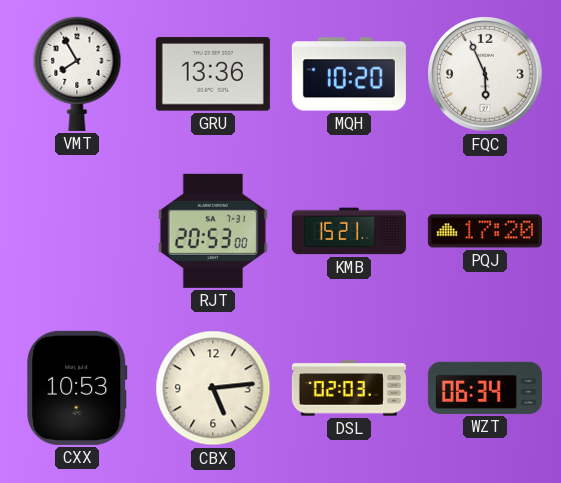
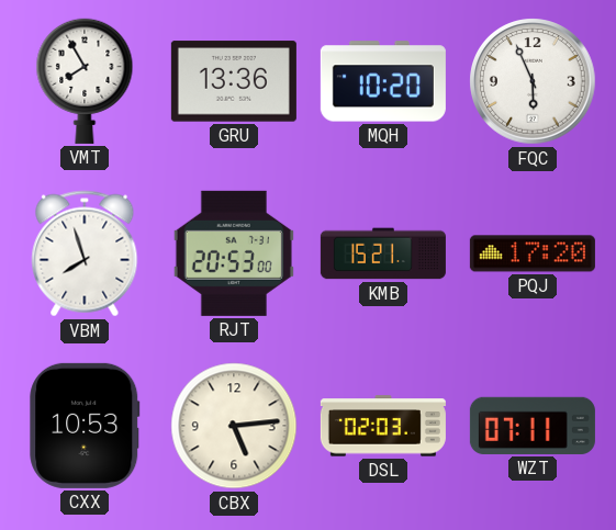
VBM: none -> 7:57 (85, 253)
WZT: 06:34 -> 07:11 (533, 426)
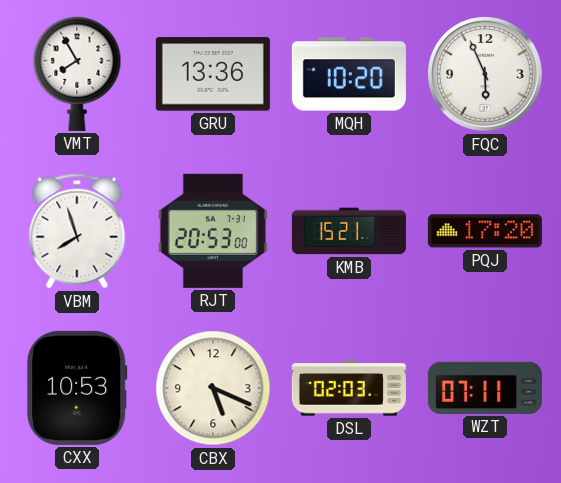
CBX: 5:14 -> 5:19 (213, 388)
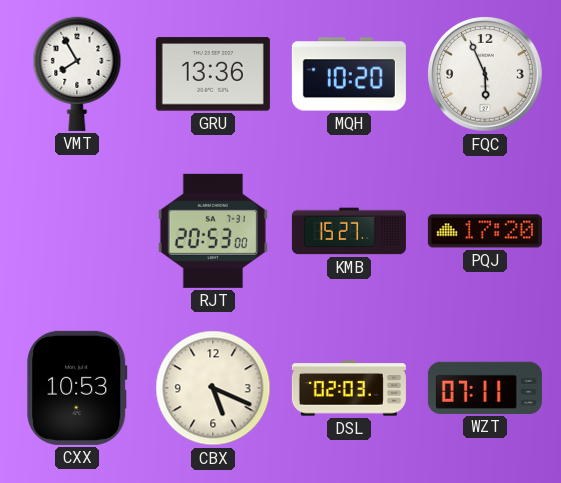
VBM: 7:57 -> none (77, 231)
KMB: 15:21 -> 15:27 (349, 231)
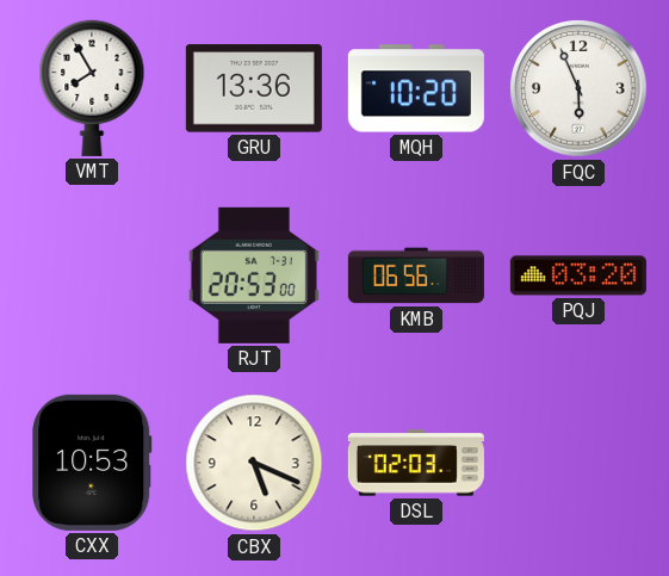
KMB: 15:27 -> 06:56 (416, 275)
PQJ: 17:20 -> 03:20 (578, 275)
WZT: 07:11 -> none (485, 388)
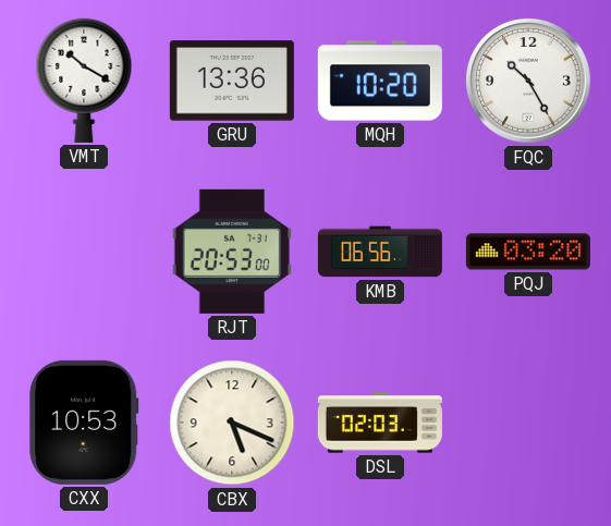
VMT: 7:55 -> 10:20 (84, 81)
FQC: 5:56 -> 10:25 (528, 81)
